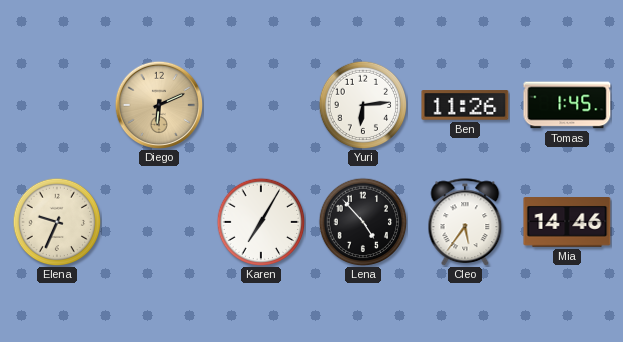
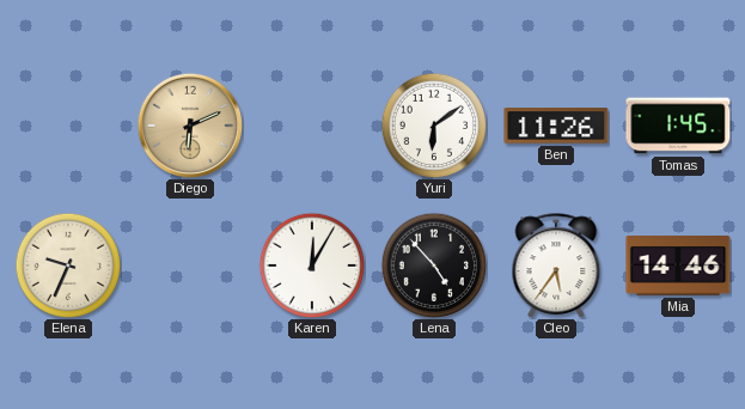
Yuri: 6:14 -> 6:09 (434, 126)
Karen: 7:05 -> 12:05 (312, 265)
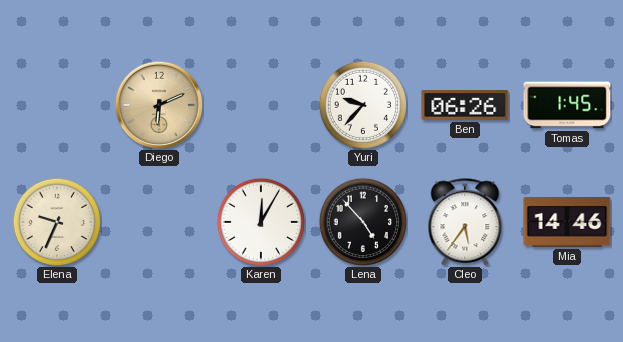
Yuri: 6:09 -> 9:37 (363, 105)
Ben: 11:26 -> 06:26 (465, 105)
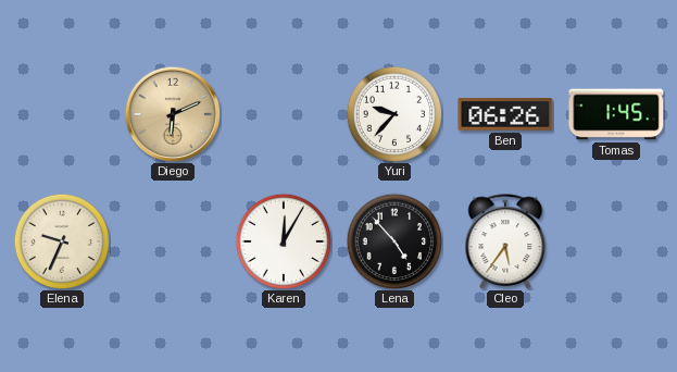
Mia: 14:46 -> none (567, 223)
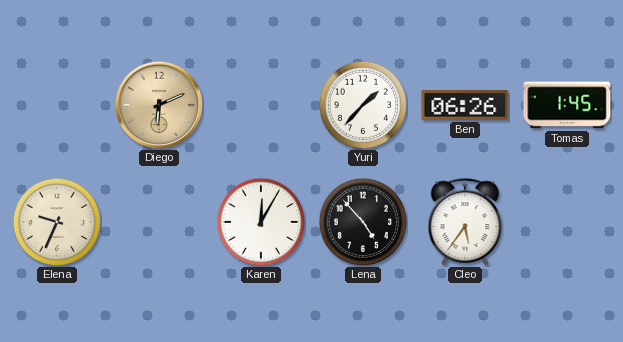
Yuri: 9:37 -> 1:37 (363, 105)
